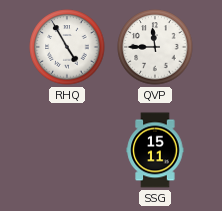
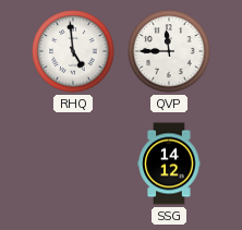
RHQ: 4:55 -> 4:59 (73, 51)
SSG: 15:11 -> 14:12 (169, 164)
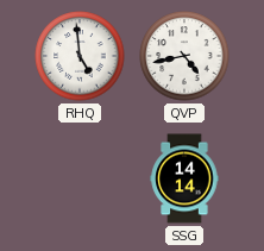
QVP: 11:45 -> 4:43 (184, 56)
SSG: 14:12 -> 14:14 (184, 178)
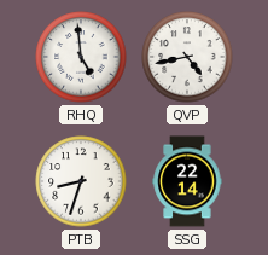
PTB: none -> 8:33 (81, 181)
SSG: 14:14 -> 22:14 (187, 181)
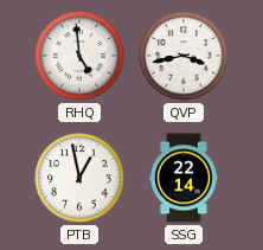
QVP: 4:43 -> 3:43 (184, 56)
PTB: 8:33 -> 12:58 (79, 178)
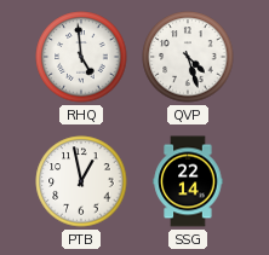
QVP: 3:43 -> 4:27 (188, 57)
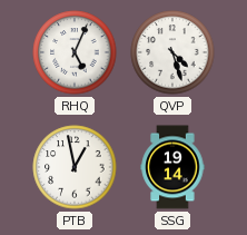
RHQ: 4:59 -> 5:04 (75, 52)
SSG: 22:14 -> 19:14 (172, 167)
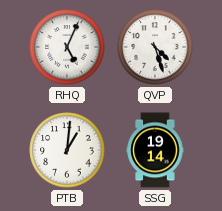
PTB: 12:58 -> 1:01 (67, 150)
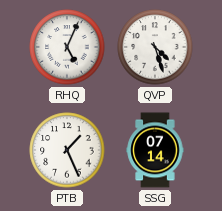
PTB: 1:01 -> 1:26 (67, 150)
SSG: 19:14 -> 07:14 (155, 150)
